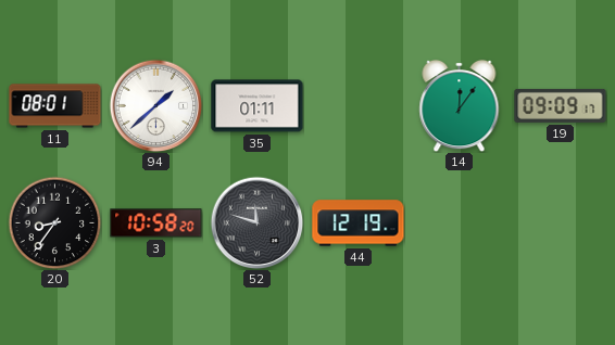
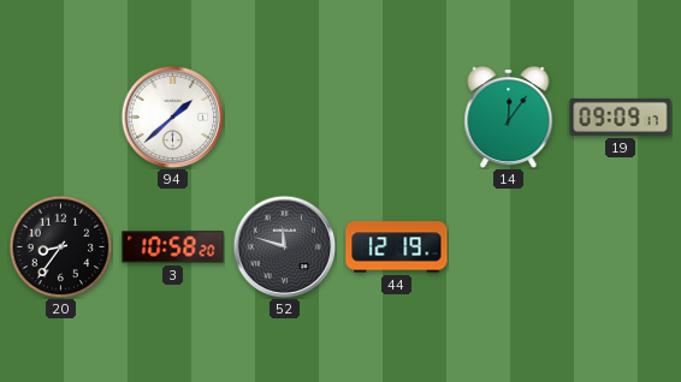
11: 08:01 -> none (55, 106)
35: 01:11 -> none (258, 106)
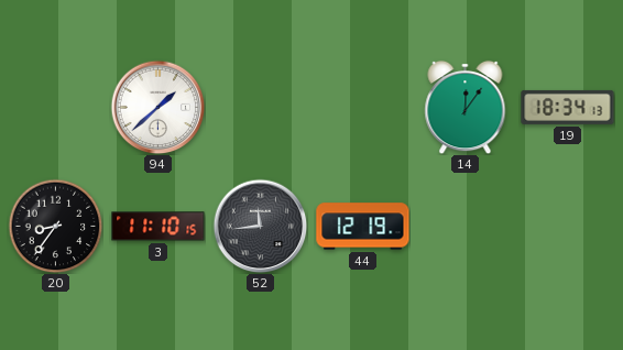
19: 09:09 -> 18:34 (568, 107)
3: 10:58 -> 11:10 (159, 227)
52: 11:48 -> 11:44 (260, 226)
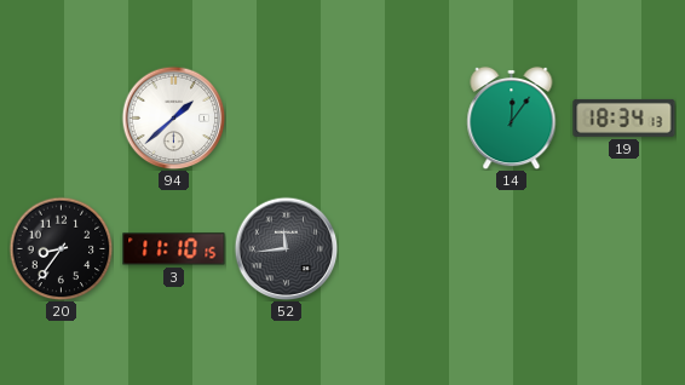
44: 12:19 -> none (363, 227)
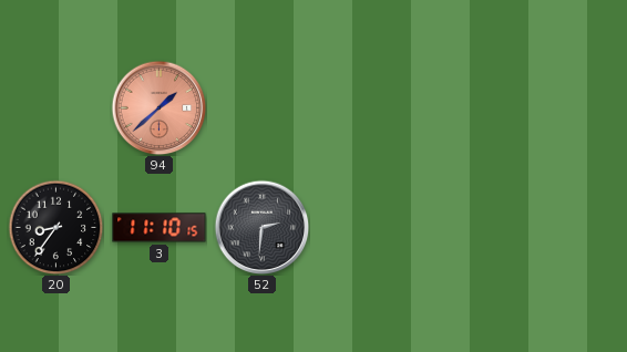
94 dial: white -> salmon (158, 107)
14: 12:06 -> none (512, 117)
19: 18:34 -> none (624, 117)
52: 11:44 -> 2:31 (261, 227)
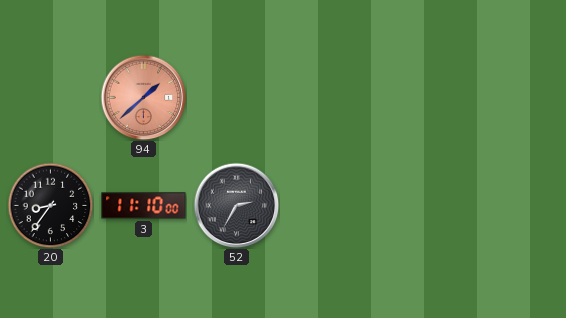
3: 11:10:15 -> 11:10:00 (144, 206)
52: 2:31 -> 2:35 (236, 205)
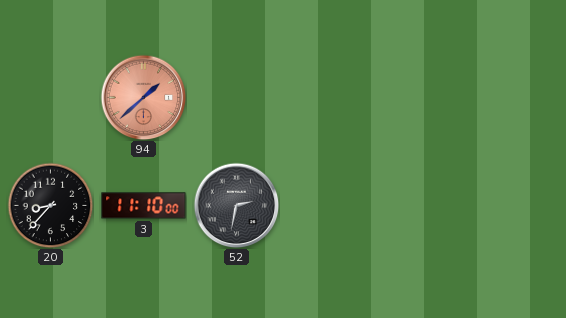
20: 8:36 -> 8:37 (50, 205)
52: 2:35 -> 2:32 (236, 205)
